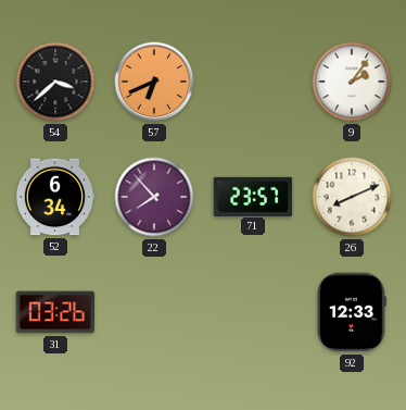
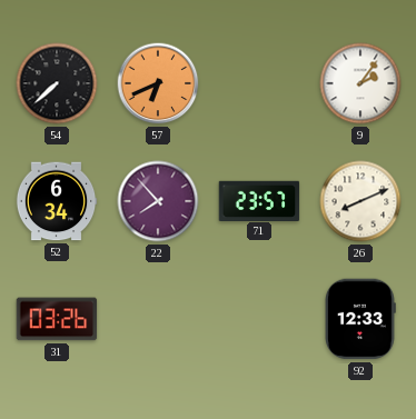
54: 3:38 -> 7:38 (57, 83)
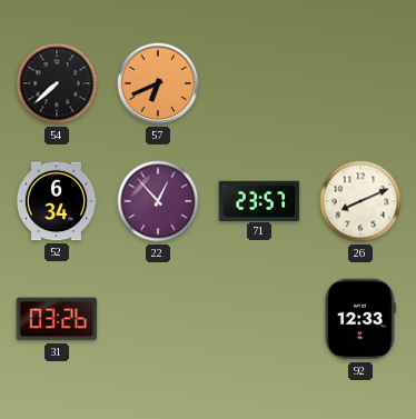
9: 2:06 -> none (360, 83)
22: 7:53 -> 12:53 (158, 201)
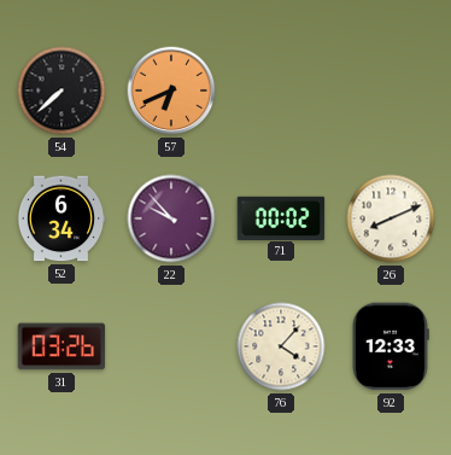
22: 12:53 -> 9:53 (171, 218)
71: 23:57 -> 00:02 (281, 217)
76: none -> 4:07 (281, 346)
